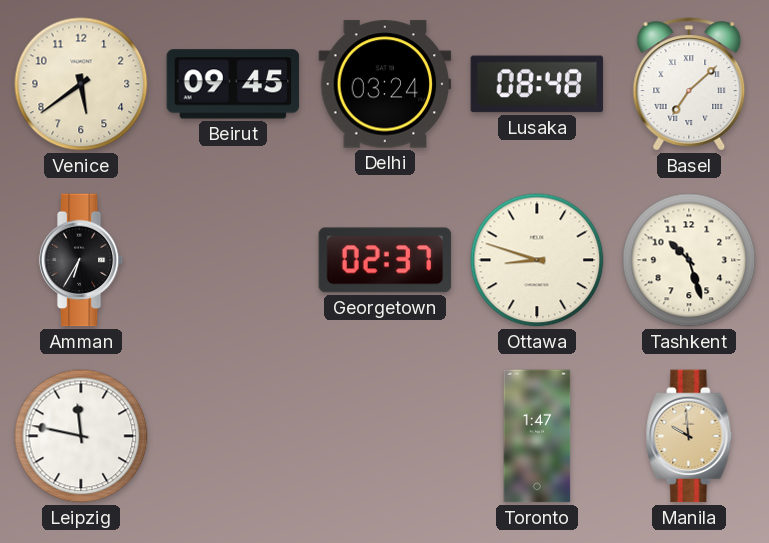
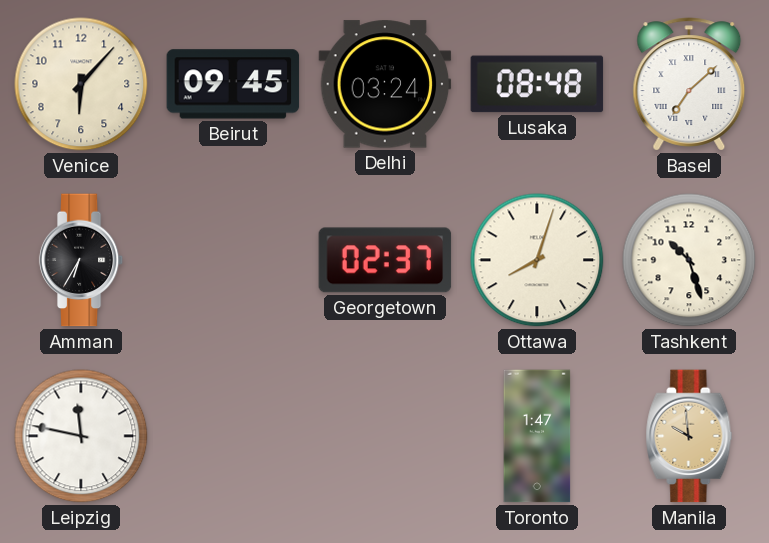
Venice: 5:39 -> 6:07 (81, 84)
Ottawa: 8:48 -> 8:03 (537, 260)
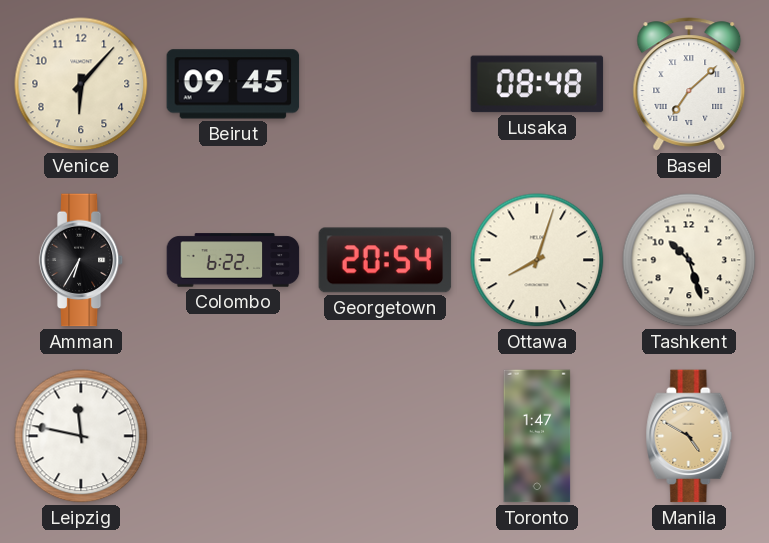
Delhi: 03:24 -> none (385, 84)
Colombo: none -> 6:22 (233, 260)
Georgetown: 02:37 -> 20:54 (385, 260)
Manila: 9:59 -> 4:50 (689, 436)
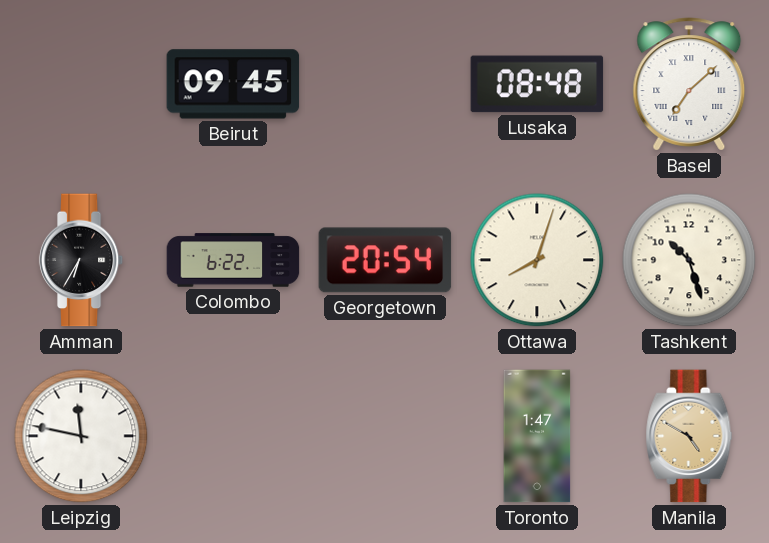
Venice: 6:07 -> none (81, 84)
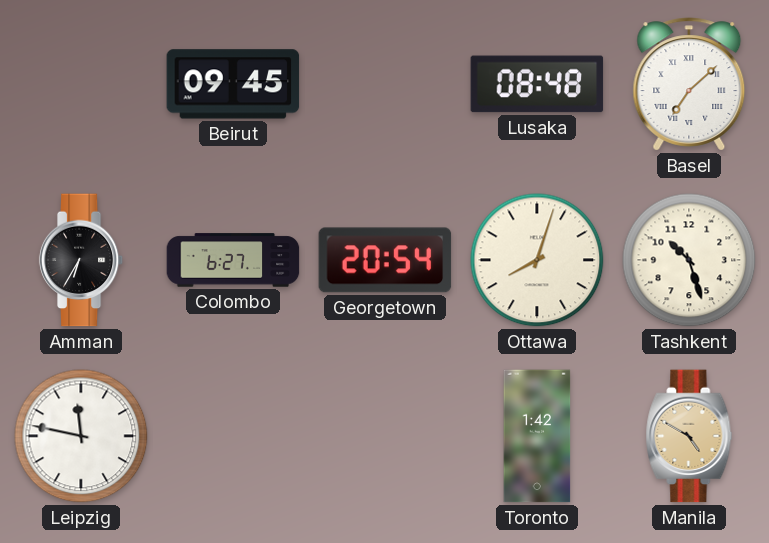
Colombo: 6:22 -> 6:27 (233, 260)
Toronto: 1:47 -> 1:42 (537, 436)
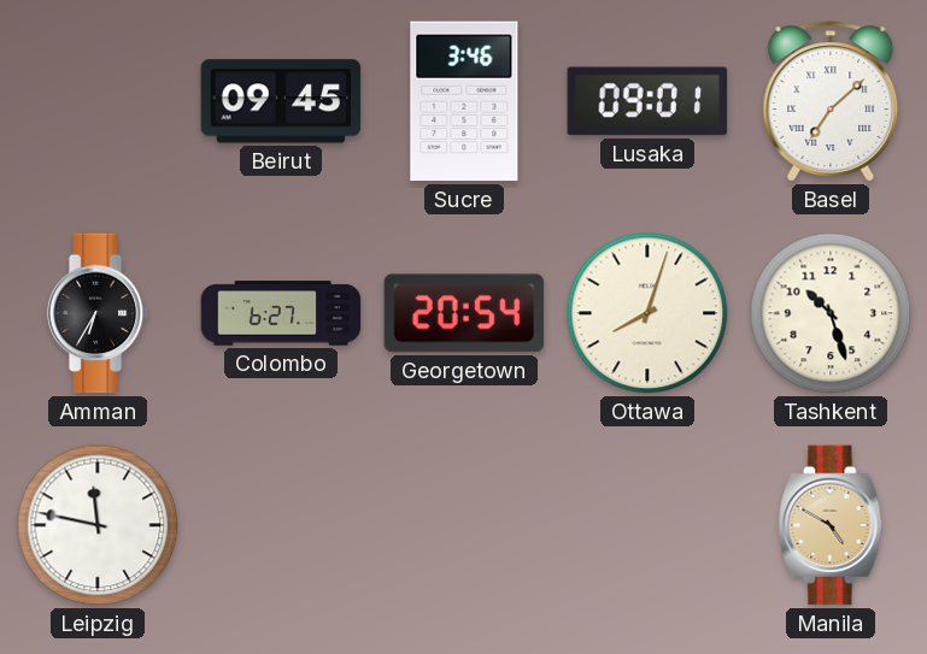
Sucre: none -> 3:46 (464, 101)
Lusaka: 08:48 -> 09:01 (647, 101)
Toronto: 1:42 -> none (537, 436)
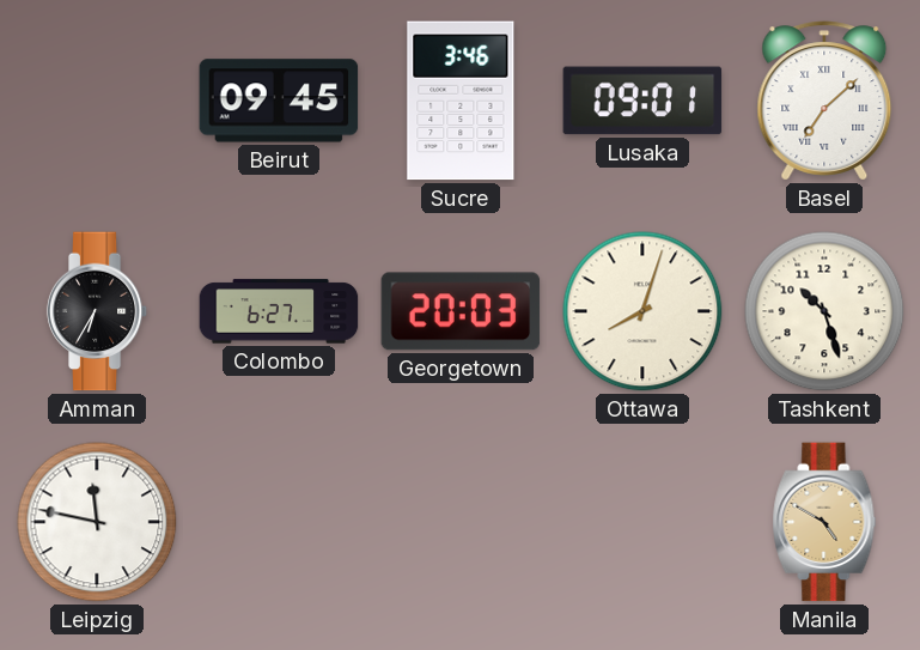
Georgetown: 20:54 -> 20:03 (461, 311)
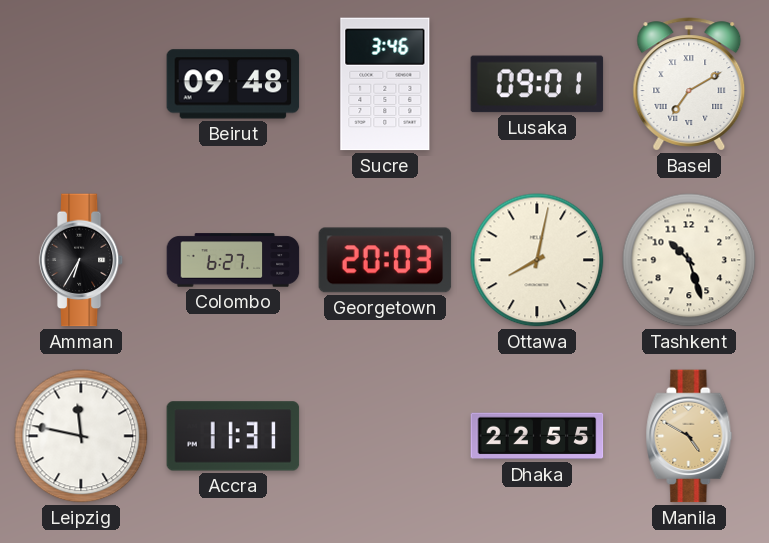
Beirut: 09:45 -> 09:48 (233, 84)
Basel: 7:08 -> 7:10 (689, 84)
Ottawa: 8:03 -> 8:02 (537, 260)
Accra: none -> 11:31 (233, 436)
Dhaka: none -> 22:55 (537, 436)
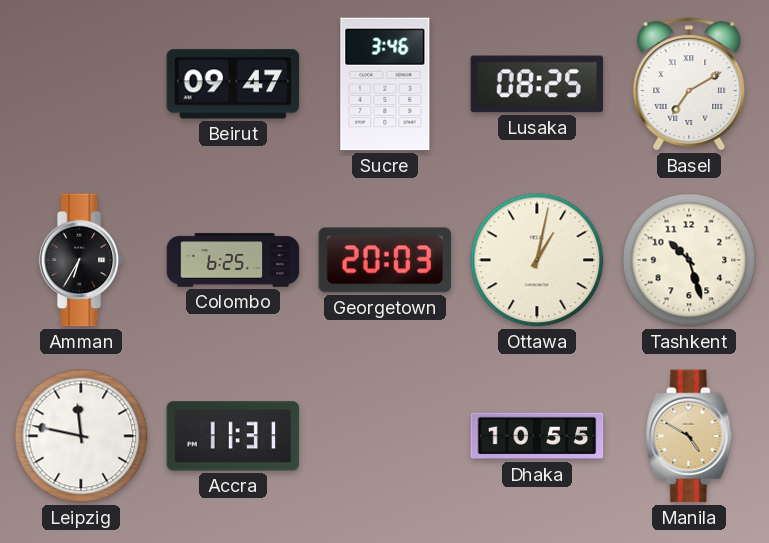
Beirut: 09:48 -> 09:47 (233, 84)
Lusaka: 09:01 -> 08:25 (537, 84)
Colombo: 6:27 -> 6:25 (233, 260)
Ottawa: 8:02 -> 1:02 (537, 260)
Dhaka: 22:55 -> 10:55 (537, 436)
